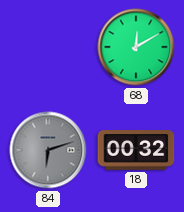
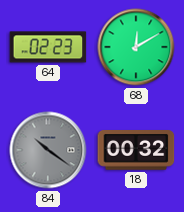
64: none -> 02:23 (48, 47)
84: 6:12 -> 10:21 (48, 150)
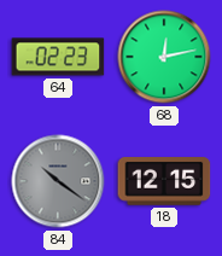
68: 12:10 -> 12:13 (164, 57)
18: 00:32 -> 12:15 (164, 182)
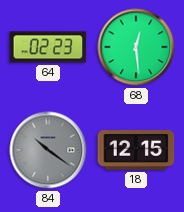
68: 12:13 -> 12:29 (136, 47)
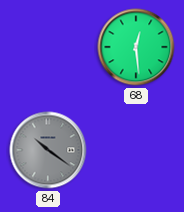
64: 02:23 -> none (48, 47)
18: 12:15 -> none (136, 151)
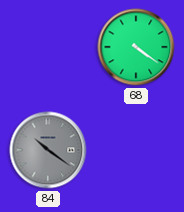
68: 12:29 -> 4:21 (136, 47)
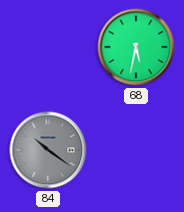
68: 4:21 -> 5:32 (136, 47)
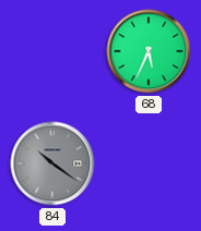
68: 5:32 -> 5:34 (149, 51)
